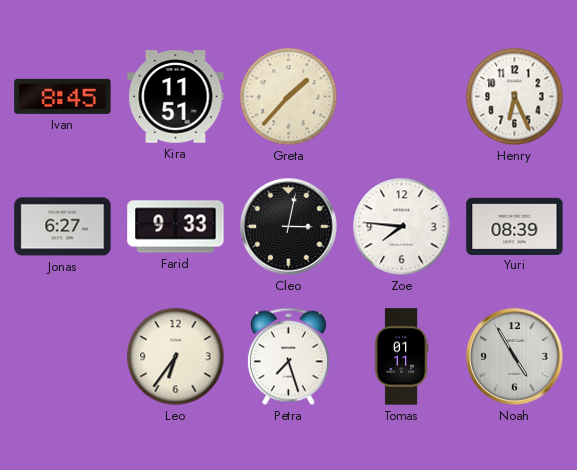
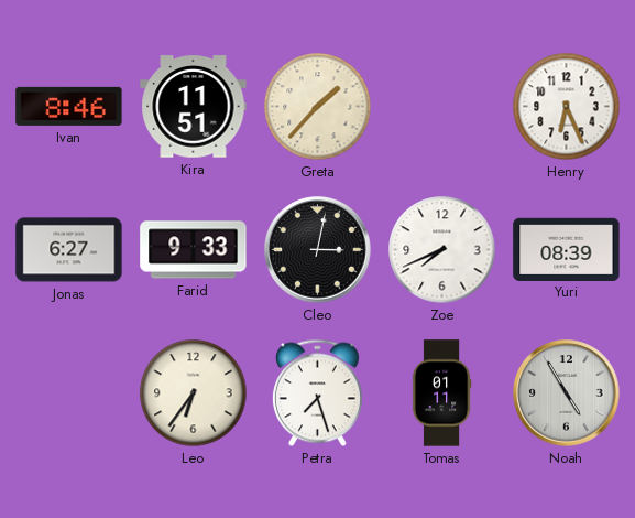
Ivan: 8:45 -> 8:46 (69, 106)
Zoe: 7:46 -> 7:41 (442, 250)
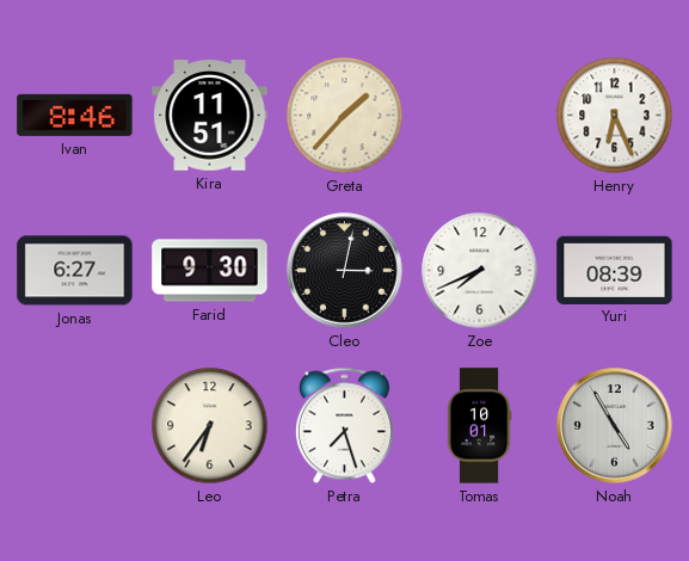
Farid: 9:33 -> 9:30 (210, 271)
Tomas: 01:11 -> 10:01 (479, 426)
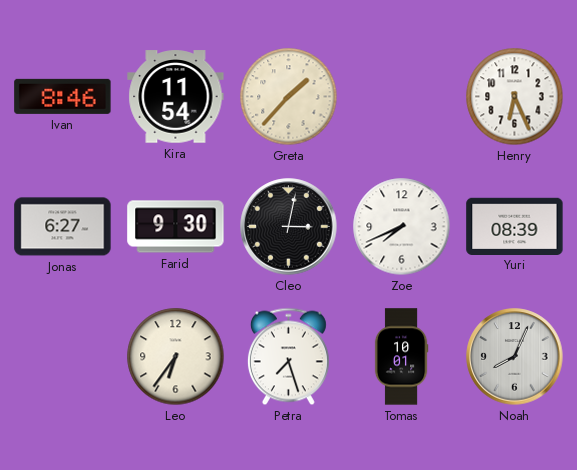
Kira: 11:51 -> 11:54 (176, 97)
Noah: 4:55 -> 8:04 (515, 357)
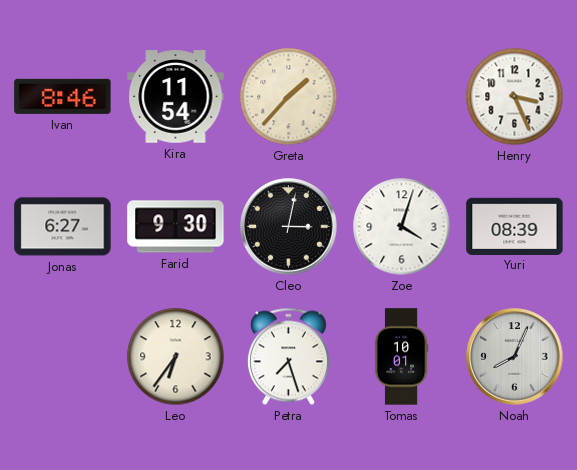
Henry: 6:26 -> 3:26 (515, 97)
Zoe: 7:41 -> 4:03 (402, 227)
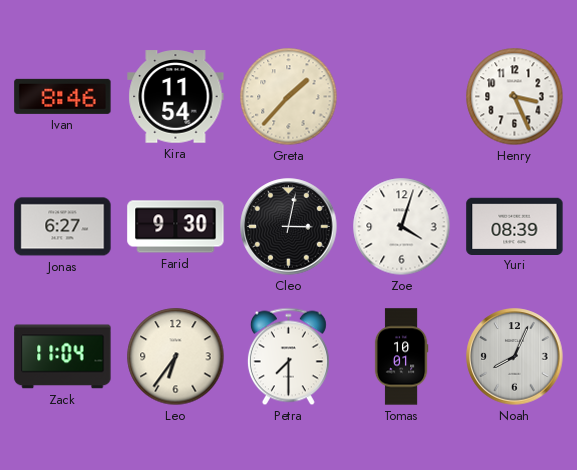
Zack: none -> 11:04 (63, 357)
Petra: 7:27 -> 7:30 (288, 357)
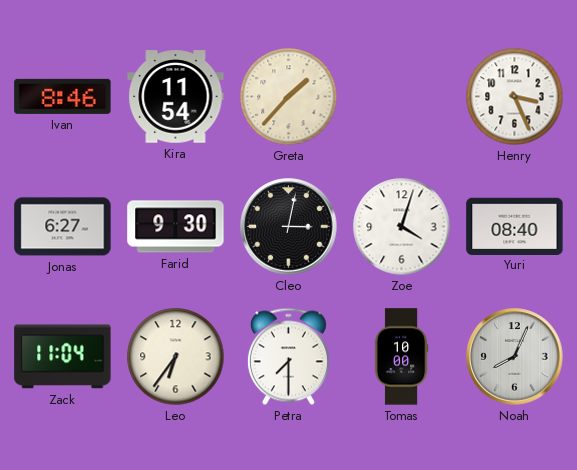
Yuri: 08:39 -> 08:40 (515, 226)
Tomas: 10:01 -> 10:00 (401, 357)
